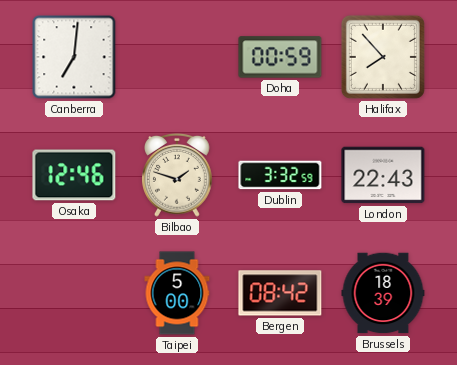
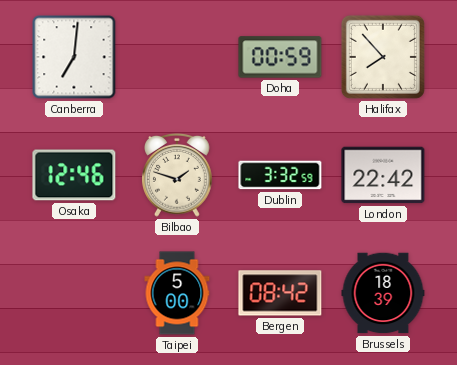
London: 22:43 -> 22:42 (383, 175)
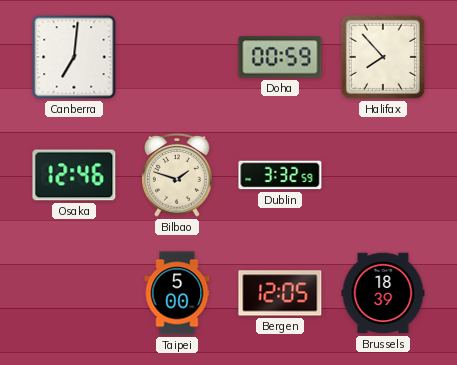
London: 22:42 -> none (383, 175)
Bergen: 08:42 -> 12:05 (280, 293)
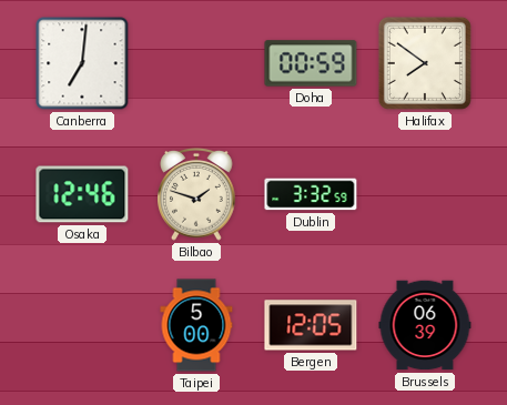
Halifax: 7:53 -> 7:51 (425, 63)
Brussels: 18:39 -> 06:39 (425, 325)
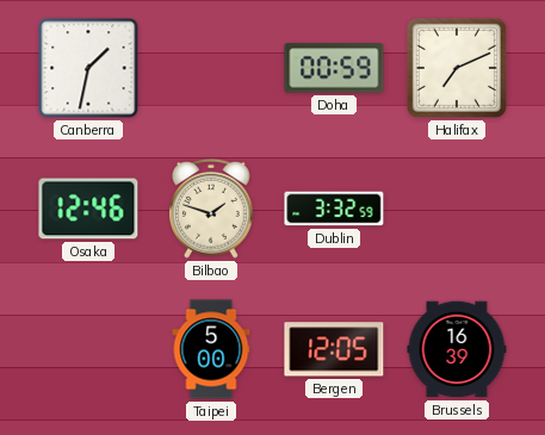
Canberra: 7:01 -> 1:32 (88, 68)
Halifax: 7:51 -> 7:11 (457, 68)
Brussels: 06:39 -> 16:39 (457, 349)
